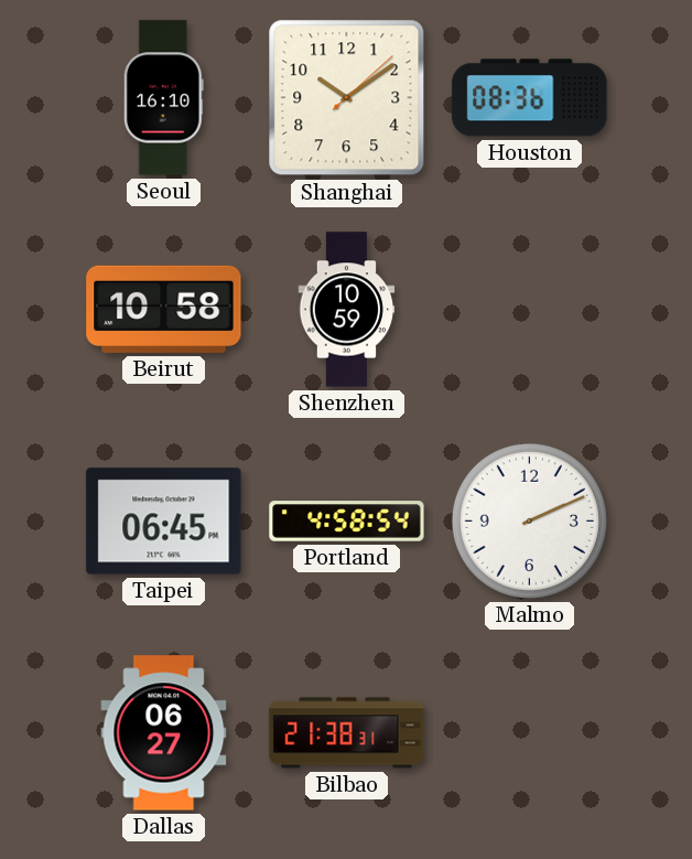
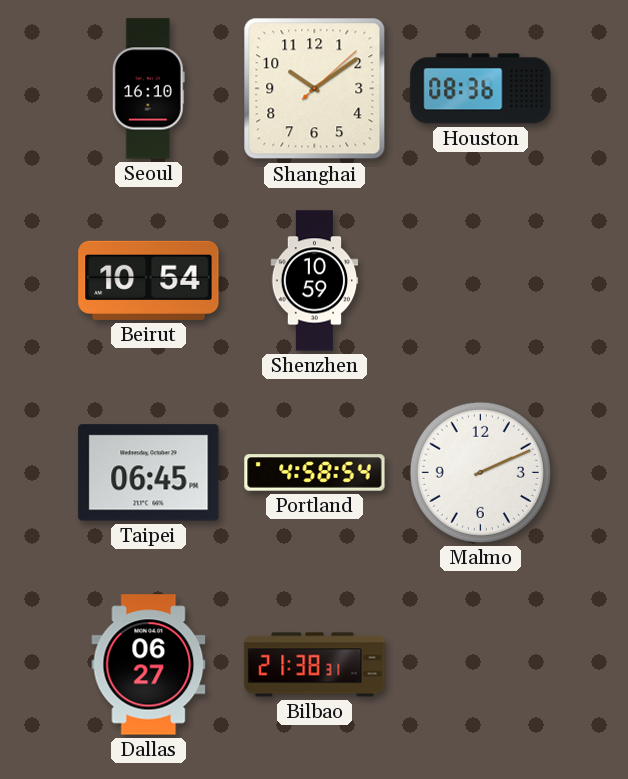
Beirut: 10:58 -> 10:54 (149, 280)
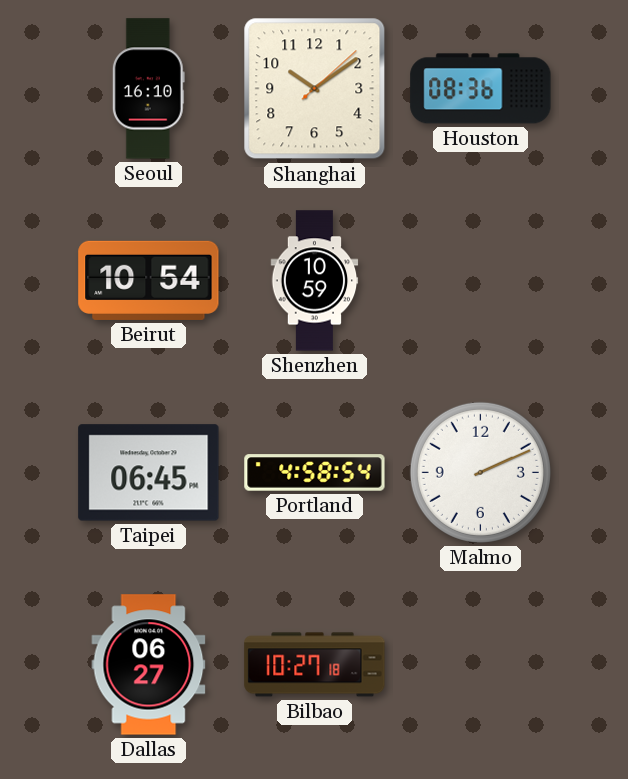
Bilbao: 21:38 -> 10:27 (315, 665)
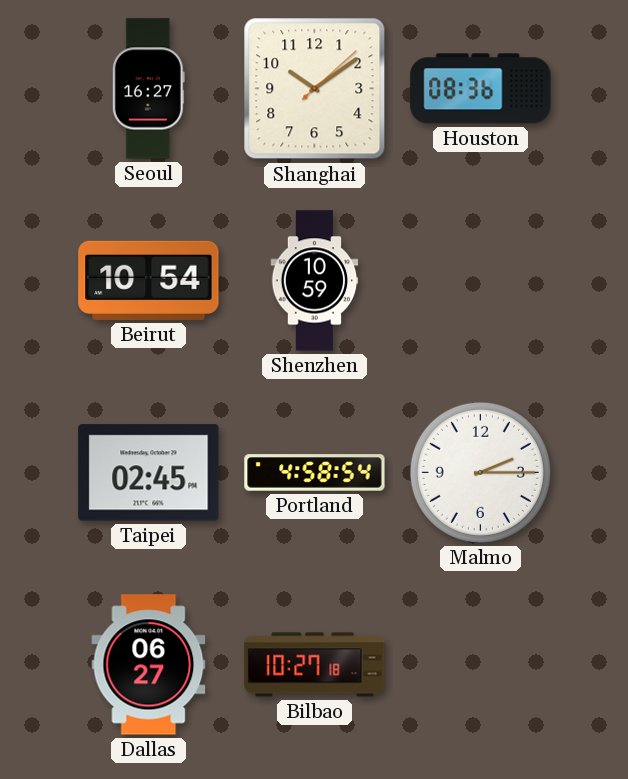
Seoul: 16:10 -> 16:27 (148, 89)
Taipei: 06:45 -> 02:45 (149, 473)
Malmo: 2:11 -> 2:15 (480, 472)
